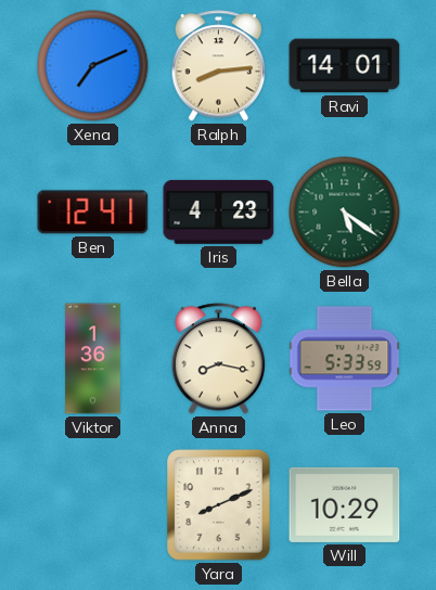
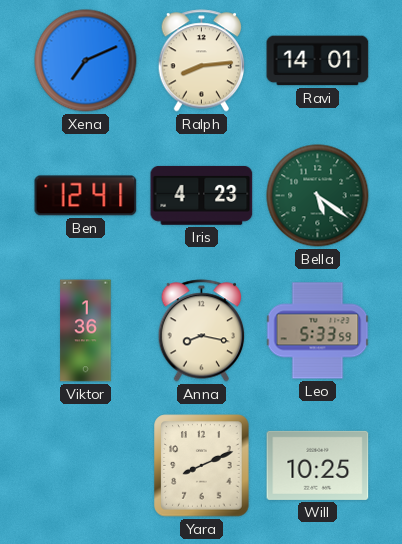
Will: 10:29 -> 10:25 (318, 465)
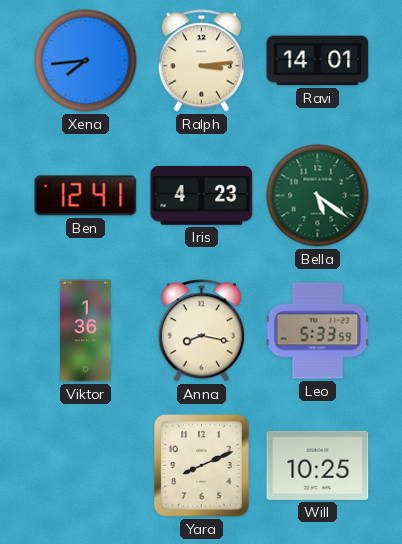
Xena: 7:11 -> 7:44 (86, 61)
Ralph: 8:14 -> 3:14 (202, 61)
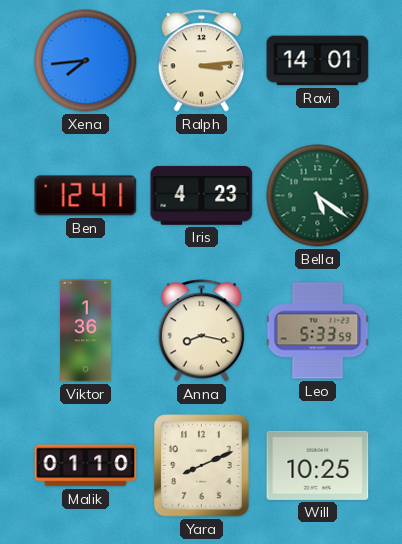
Malik: none -> 01:10 (86, 466)
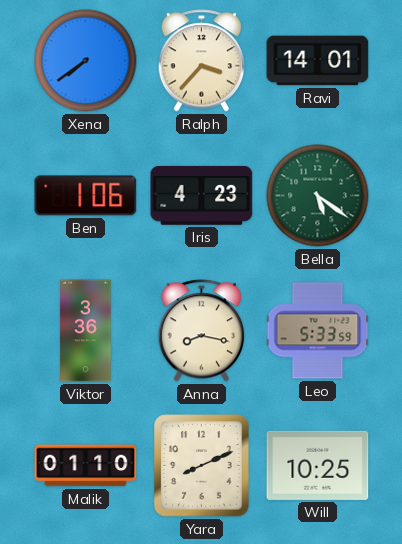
Xena: 7:44 -> 7:39 (86, 61)
Ralph: 3:14 -> 3:37 (202, 61)
Ben: 12:41 -> 1:06 (86, 196)
Viktor: 1:36 -> 3:36 (86, 331)
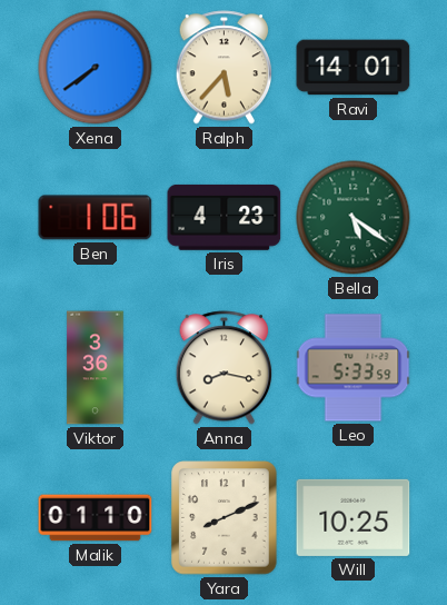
Ralph: 3:37 -> 5:37 (225, 68)
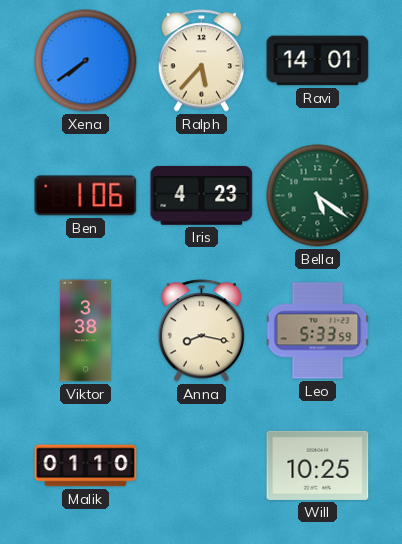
Viktor: 3:36 -> 3:38 (86, 331)
Yara: 8:11 -> none (225, 518)
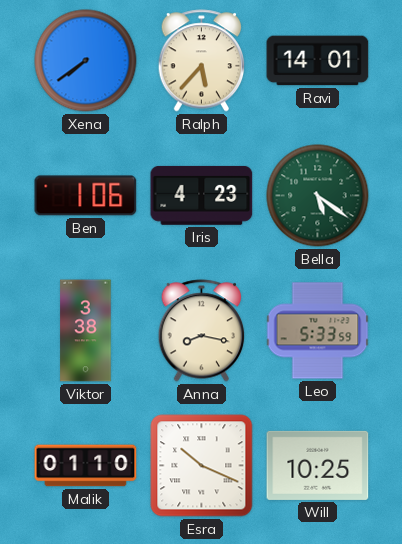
Esra: none -> 10:19 (202, 466)
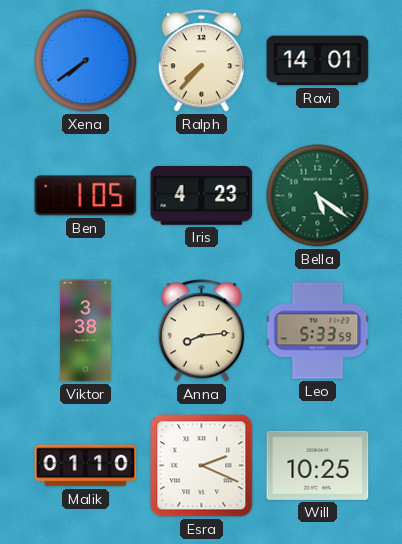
Ralph: 5:37 -> 7:37 (202, 61)
Ben: 1:06 -> 1:05 (86, 196)
Anna: 8:17 -> 8:14 (202, 331)
Esra: 10:19 -> 2:19 (202, 466)
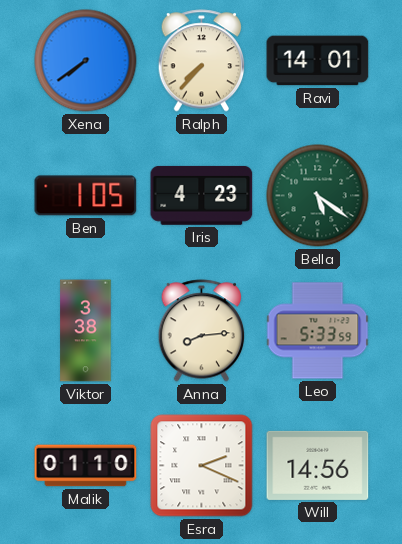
Will: 10:25 -> 14:56 (318, 465)
